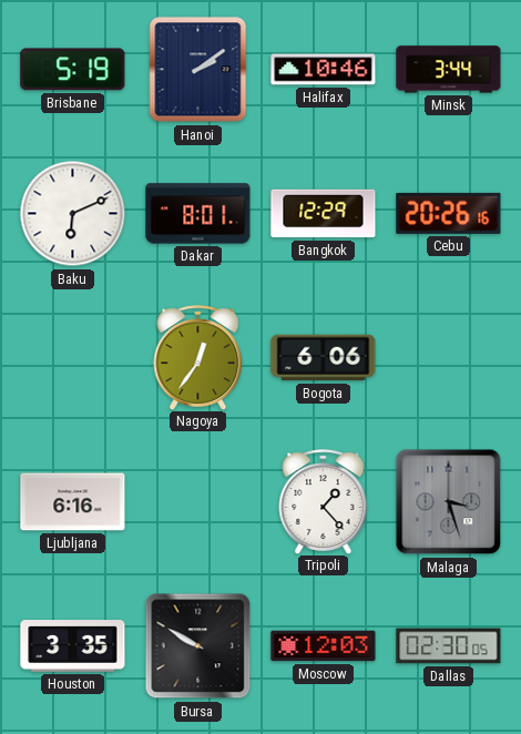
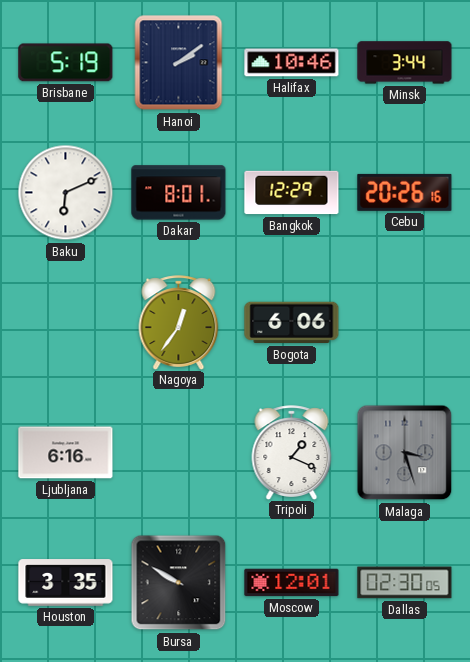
Tripoli: 1:23 -> 1:19 (292, 452)
Moscow: 12:03 -> 12:01 (292, 583)
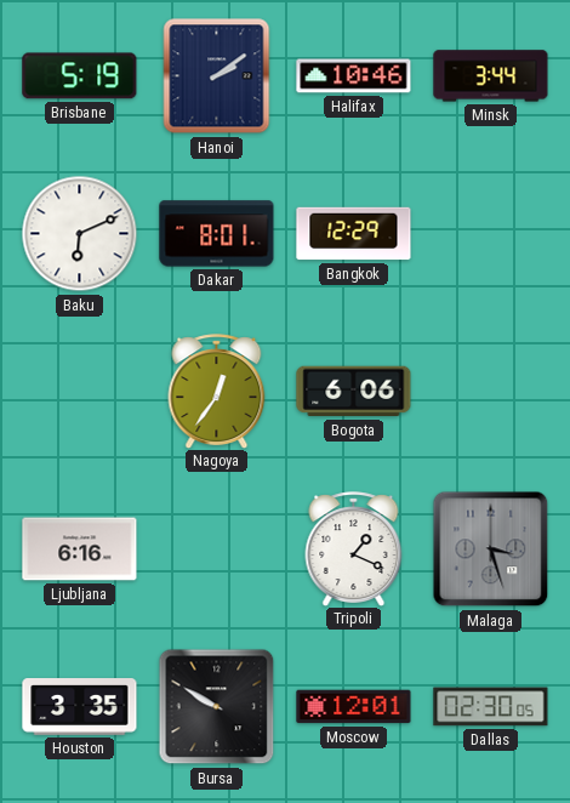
Cebu: 20:26 -> none (405, 192)
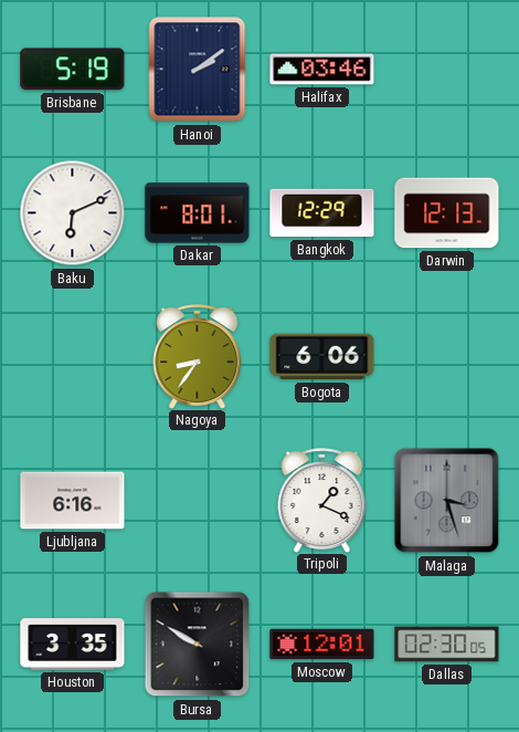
Halifax: 10:46 -> 03:46 (322, 70)
Minsk: 3:44 -> none (491, 76)
Darwin: none -> 12:13 (447, 213)
Nagoya: 12:36 -> 8:36 (198, 356)
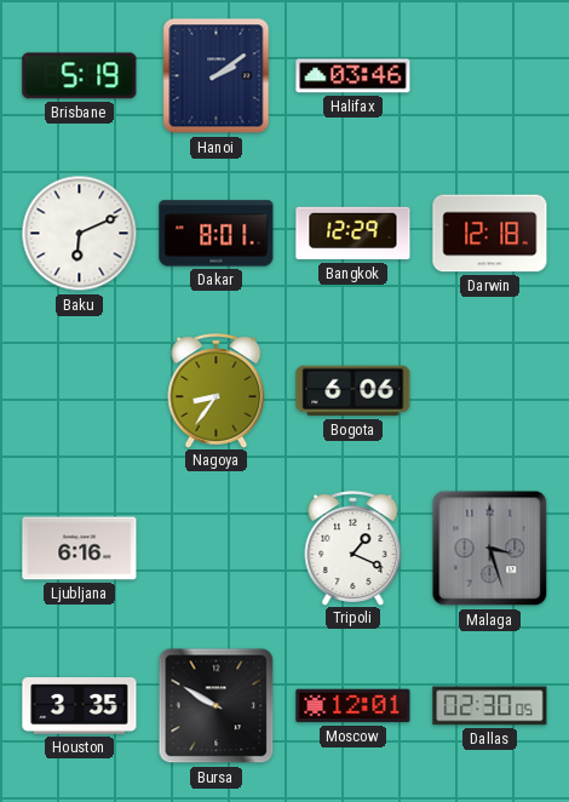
Darwin: 12:13 -> 12:18 (490, 234)
